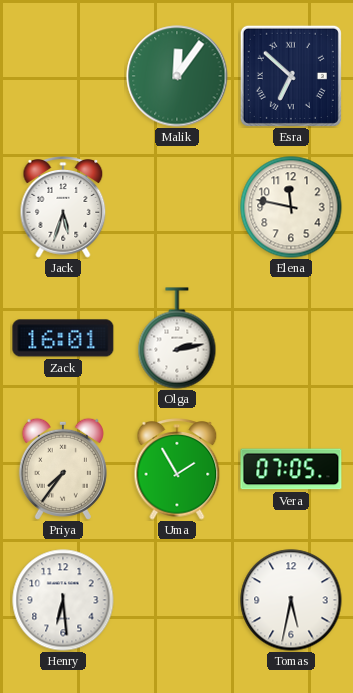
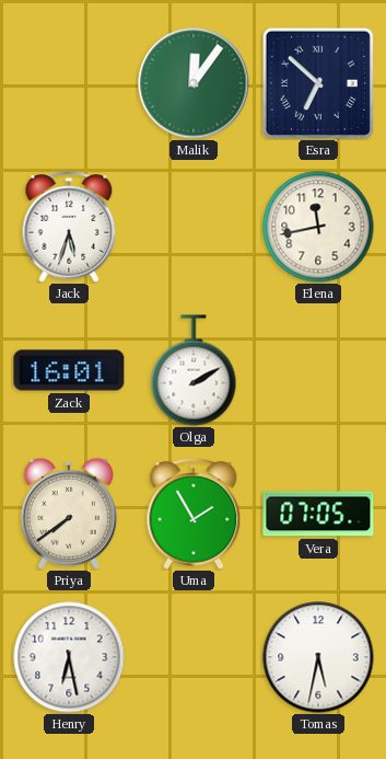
Elena: 11:47 -> 11:43 (318, 227)
Olga: 2:13 -> 2:10 (194, 370)
Priya: 7:36 -> 7:39 (69, 514)
Henry: 6:29 -> 6:28 (69, 657)
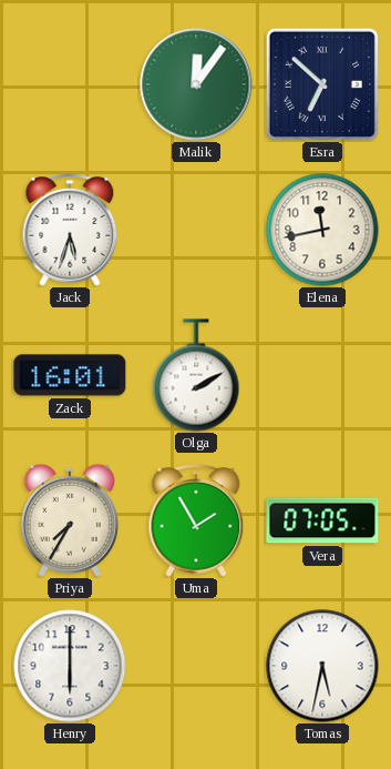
Priya: 7:39 -> 7:35 (70, 520)
Henry: 6:28 -> 6:00 (70, 666)
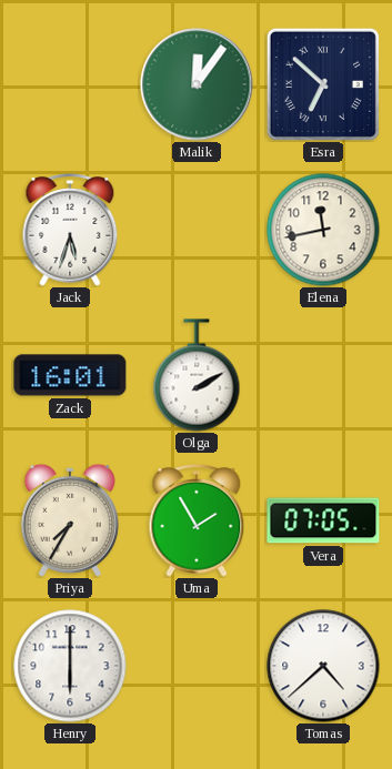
Tomas: 5:32 -> 4:38 (323, 666)
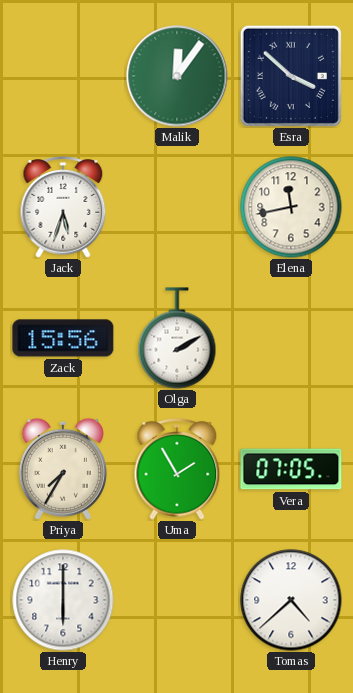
Esra: 6:52 -> 3:52 (291, 76)
Zack: 16:01 -> 15:56 (63, 338)
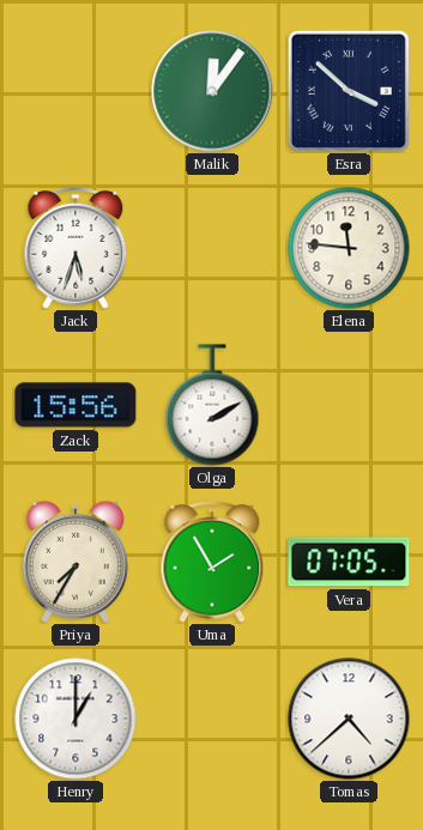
Elena: 11:43 -> 11:46 (349, 248)
Henry: 6:00 -> 1:00 (75, 719)
